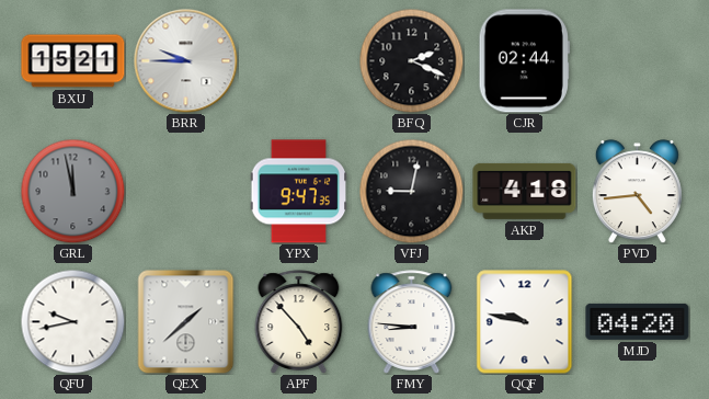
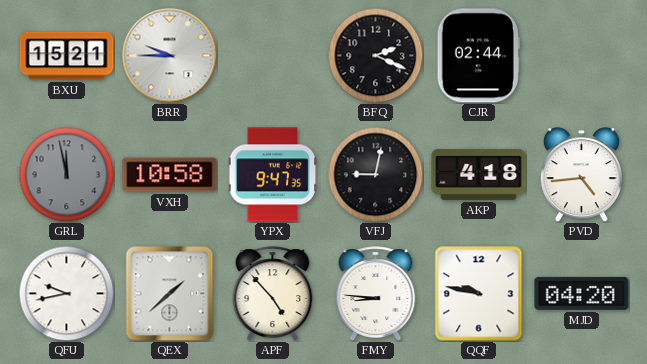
VXH: none -> 10:58 (170, 175)
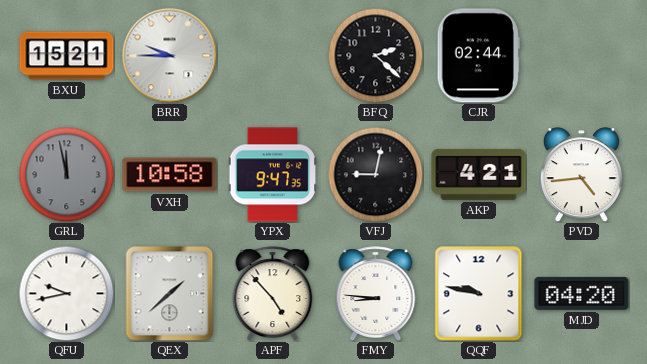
BFQ: 2:19 -> 2:22 (375, 55)
AKP: 4:18 -> 4:21 (479, 174)
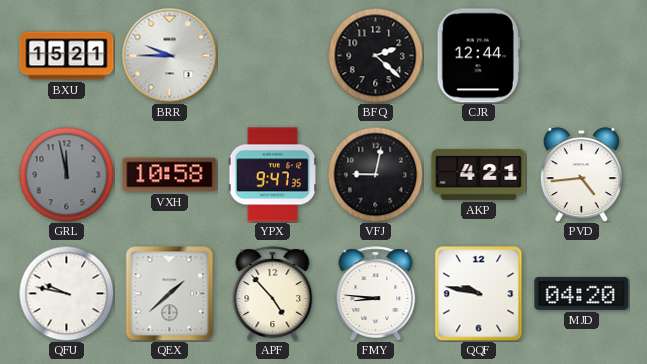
CJR: 02:44 -> 12:44 (478, 56)
QFU: 9:43 -> 9:47 (66, 293)
